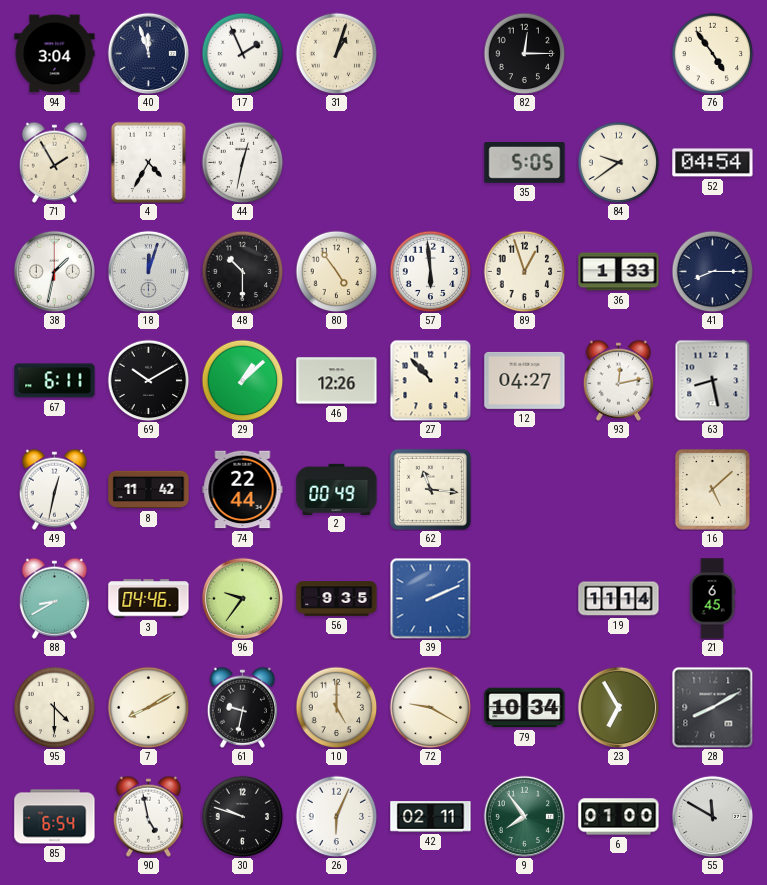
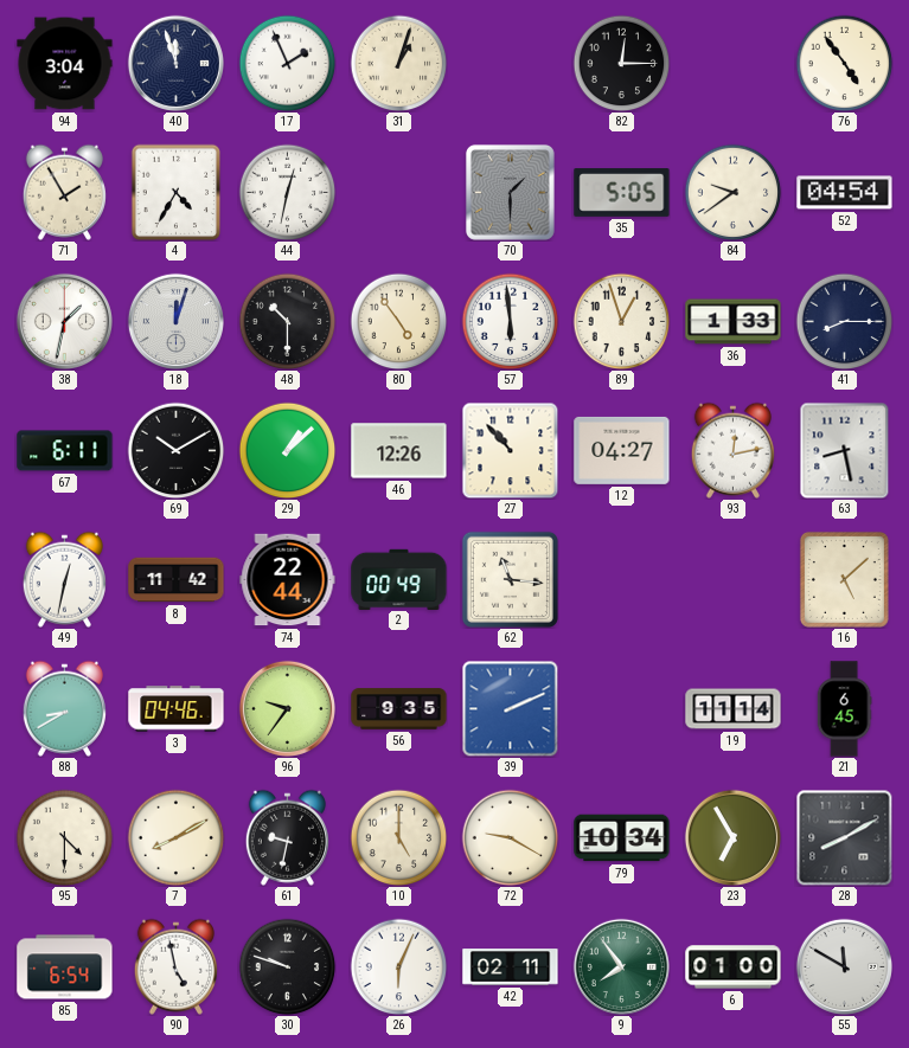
70: none -> 1:30 (510, 192)
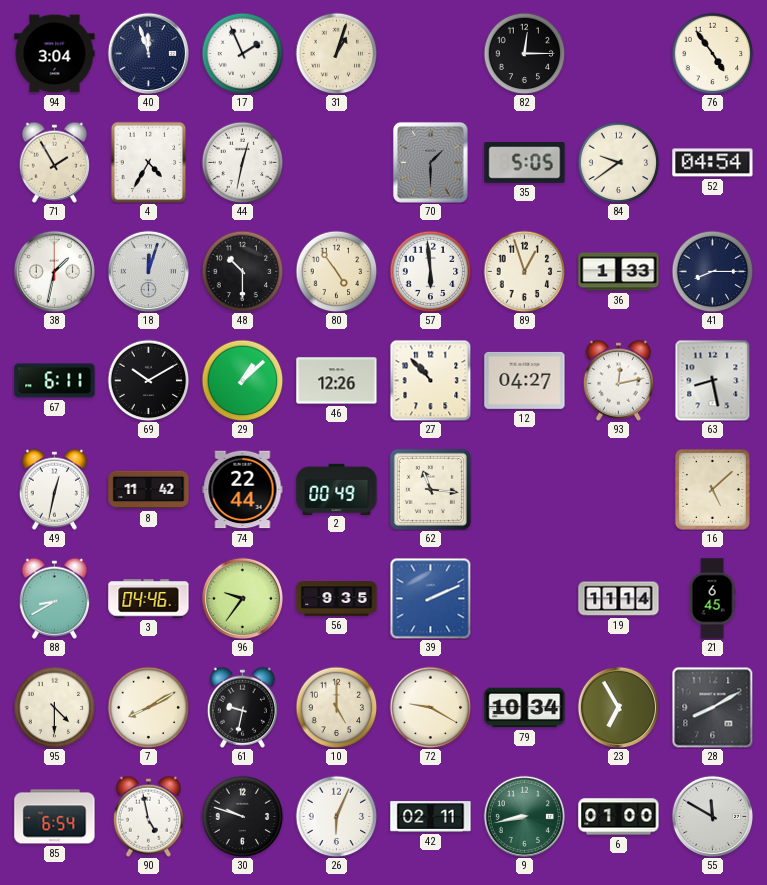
9: 7:54 -> 8:43 (524, 816)
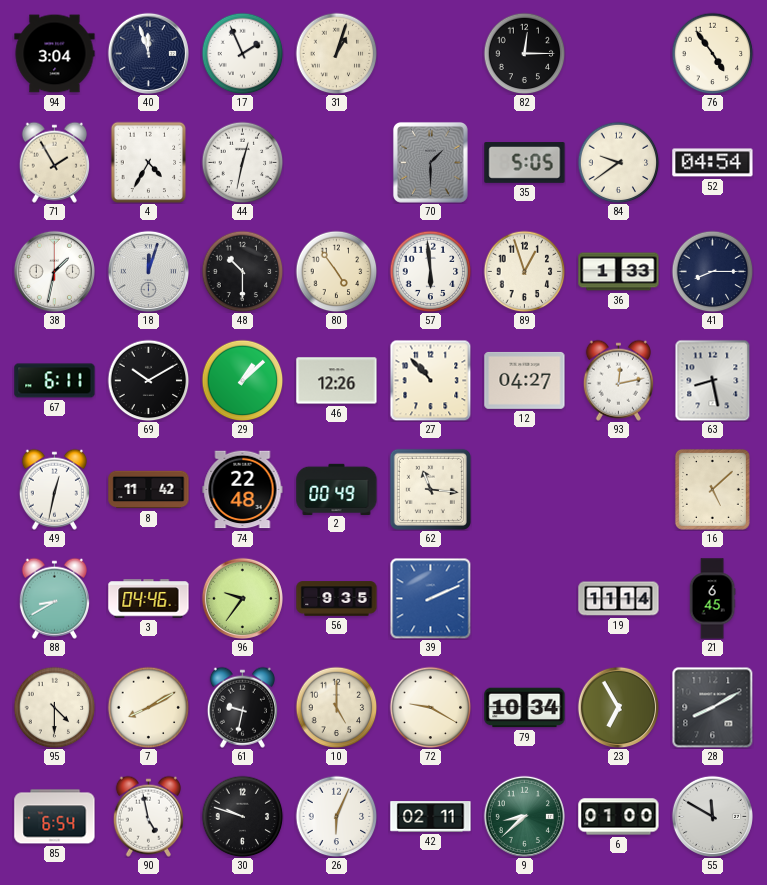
74: 22:44 -> 22:48 (243, 490)
9: 8:43 -> 8:38 (524, 816)
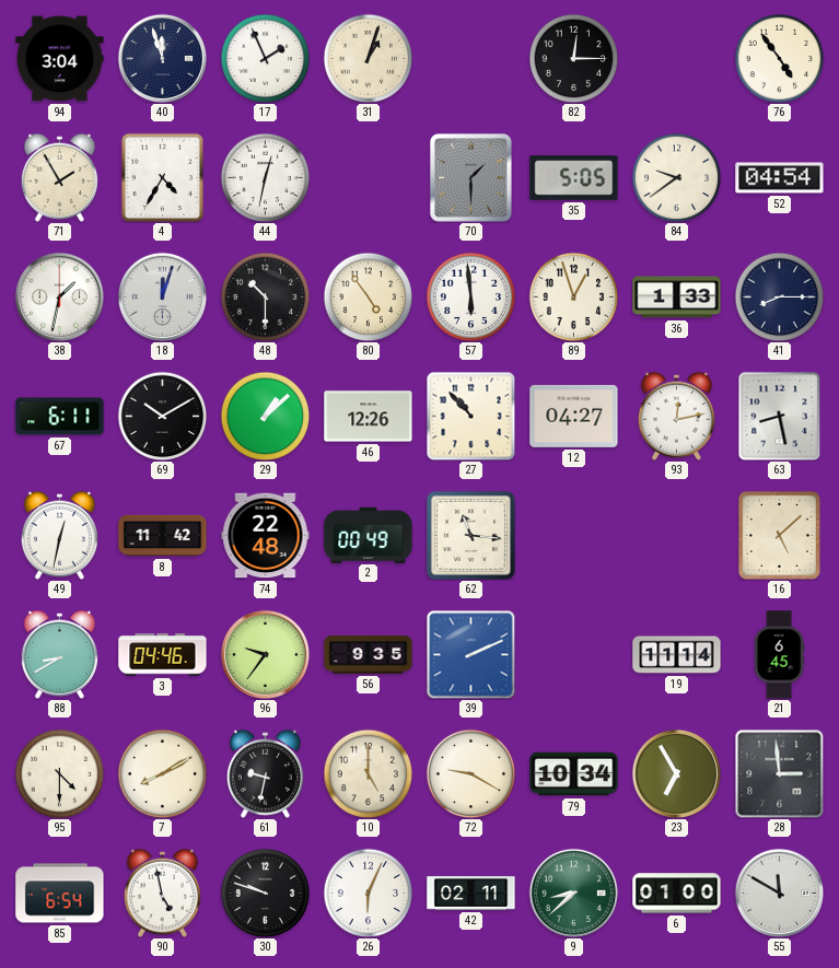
28: 8:10 -> 2:59 (779, 773)
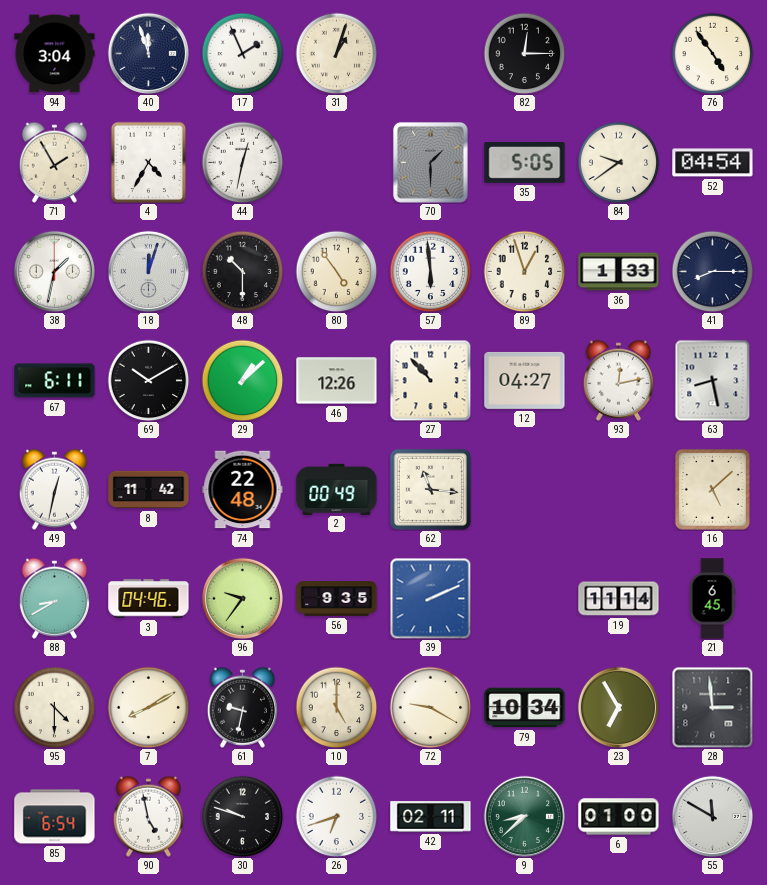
26: 6:04 -> 6:42 (336, 816)
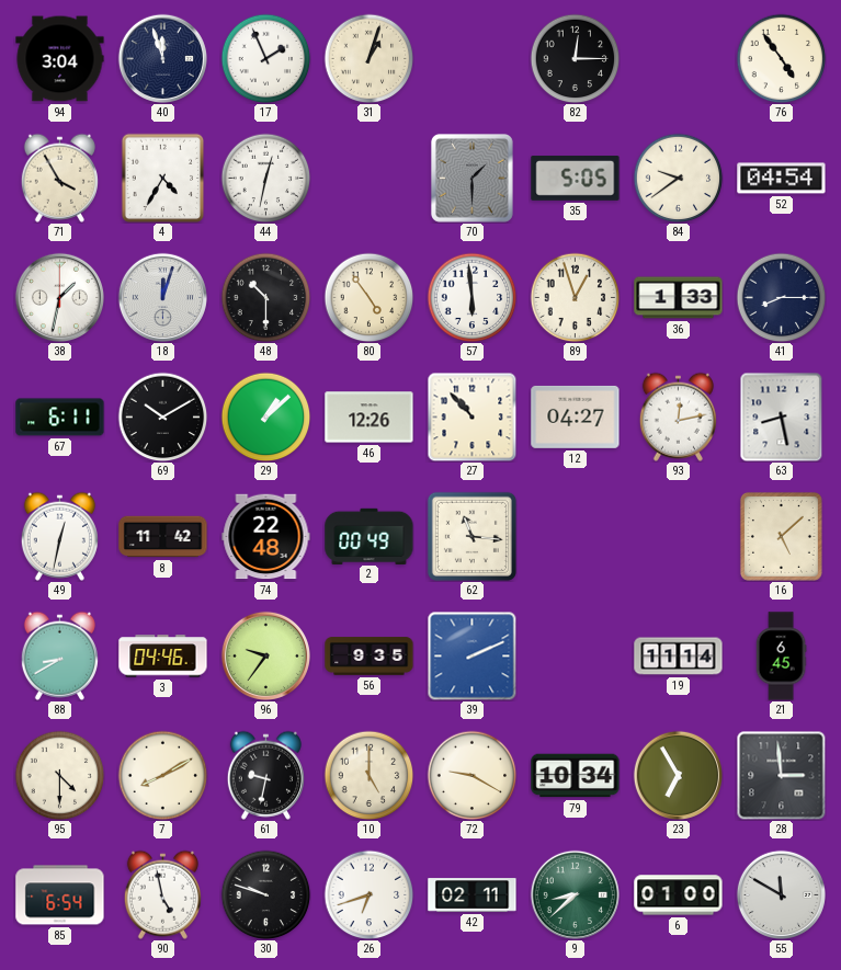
71: 1:55 -> 3:55 (59, 178)
